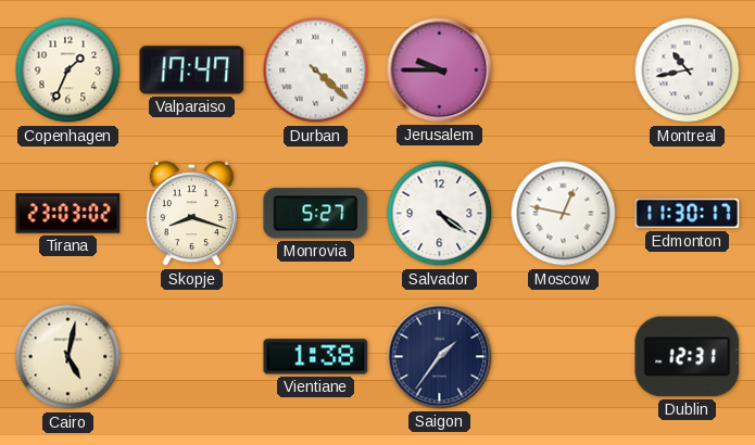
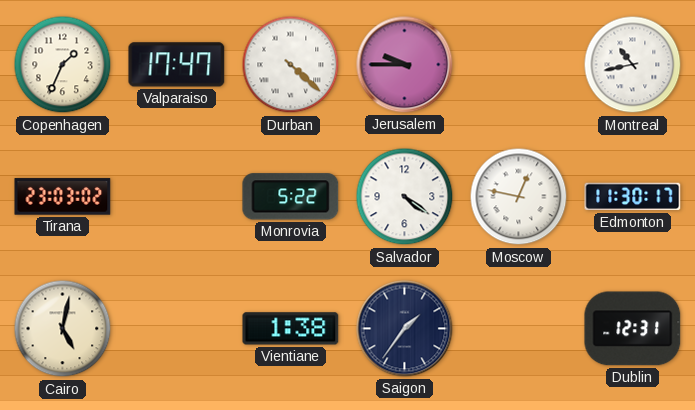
Skopje: 8:18 -> none (191, 214)
Monrovia: 5:27 -> 5:22 (291, 197)
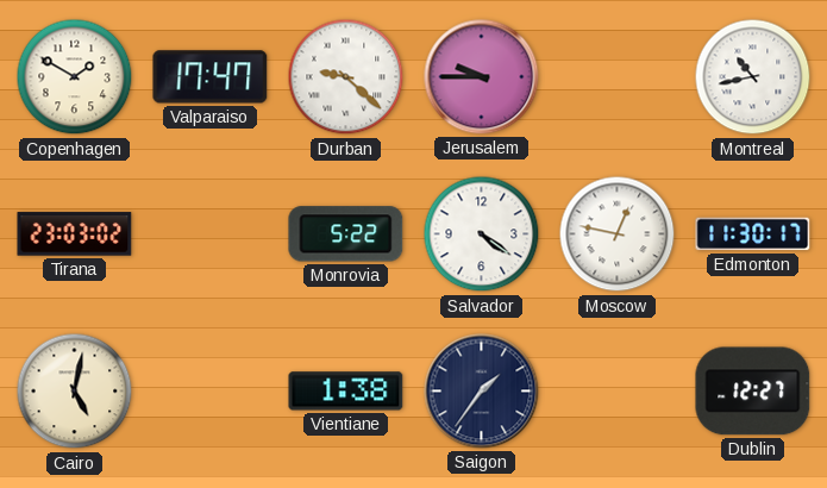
Copenhagen: 1:34 -> 1:50 (75, 77)
Durban: 4:22 -> 9:22 (346, 77)
Dublin: 12:31 -> 12:27 (753, 392)
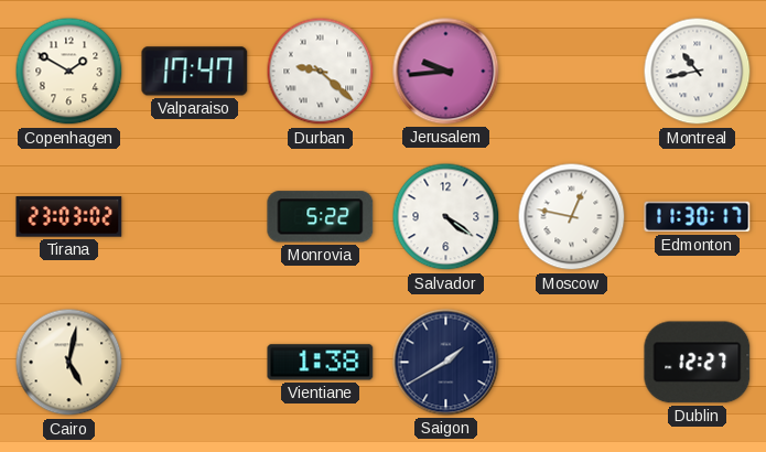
Jerusalem: 9:45 -> 9:44 (446, 72)
Saigon: 1:36 -> 1:40 (446, 363)
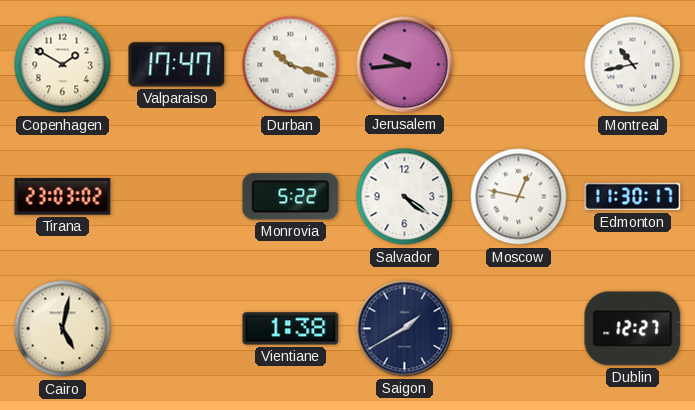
Durban: 9:22 -> 10:18 (291, 65)
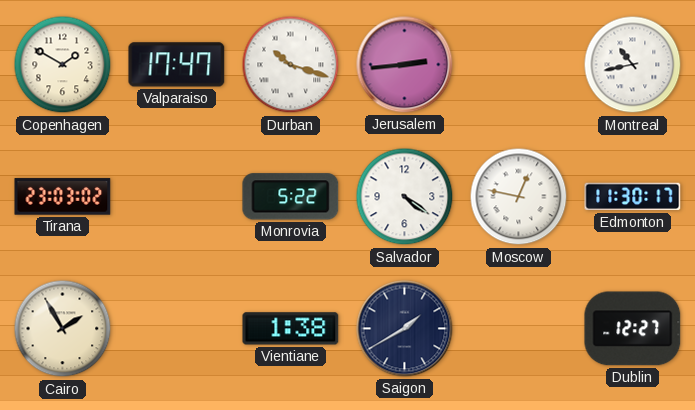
Jerusalem: 9:44 -> 2:44 (405, 65)
Cairo: 5:02 -> 1:55 (63, 329)
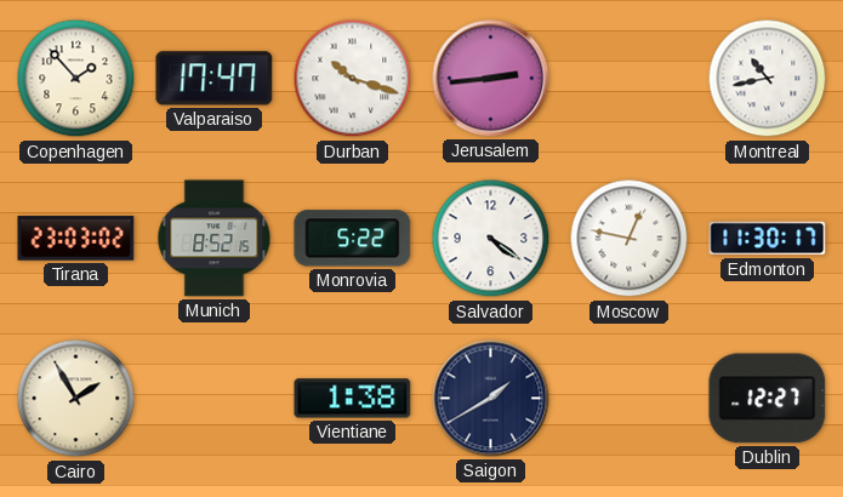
Copenhagen: 1:50 -> 1:53 (76, 79)
Munich: none -> 8:52 (215, 239)
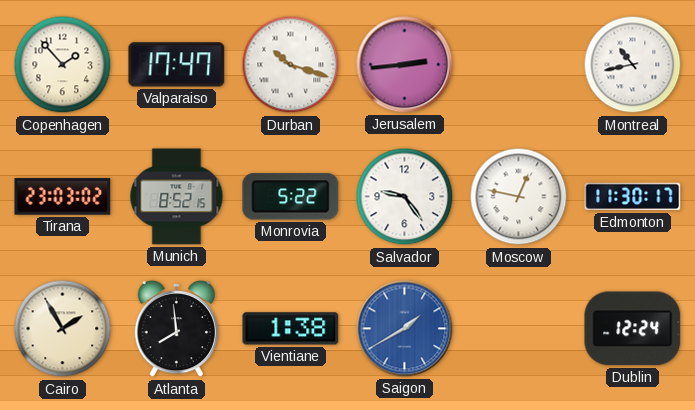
Salvador: 4:21 -> 9:24 (405, 197)
Atlanta: none -> 7:59 (176, 329)
Saigon dial: navy -> blue (405, 329)
Dublin: 12:27 -> 12:24 (633, 329)
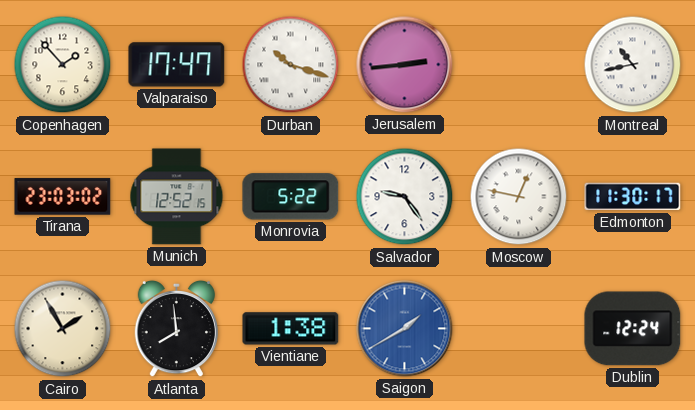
Munich: 8:52 -> 12:52 (177, 197)
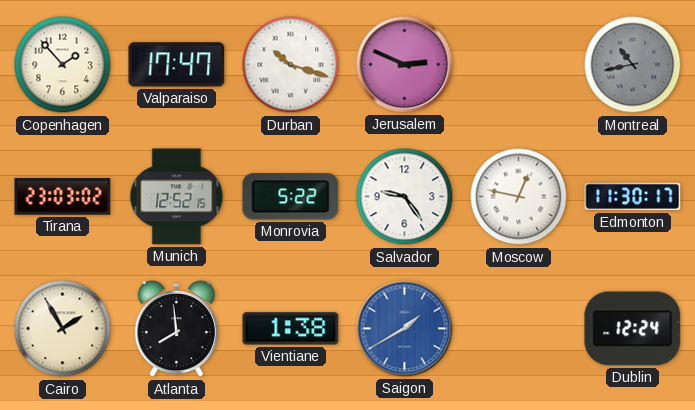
Jerusalem: 2:44 -> 2:49 (405, 65)
Montreal dial: white -> grey (633, 65)
